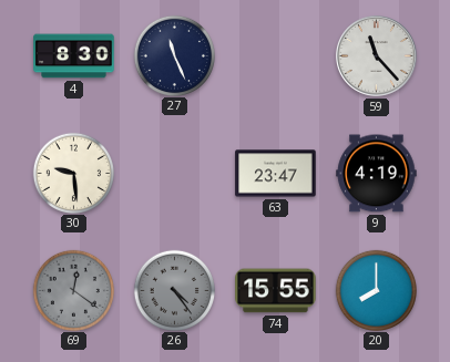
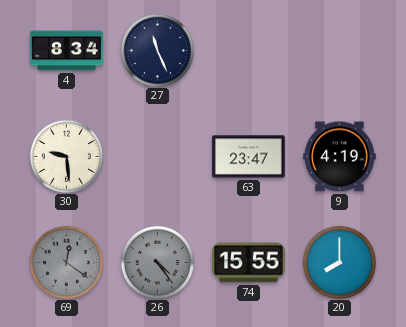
4: 8:30 -> 8:34 (67, 51)
59: 11:23 -> none (377, 56)
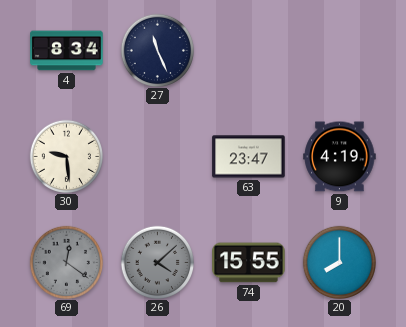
26: 4:24 -> 4:08 (157, 262)
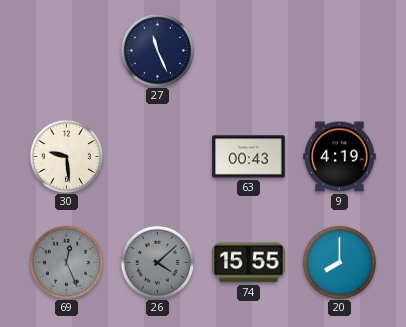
4: 8:34 -> none (67, 51)
63: 23:47 -> 00:43 (249, 157)
69: 12:21 -> 12:26 (66, 262)
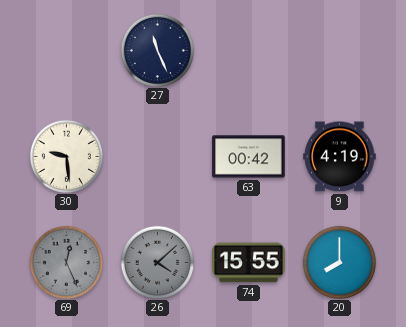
63: 00:43 -> 00:42 (249, 157)
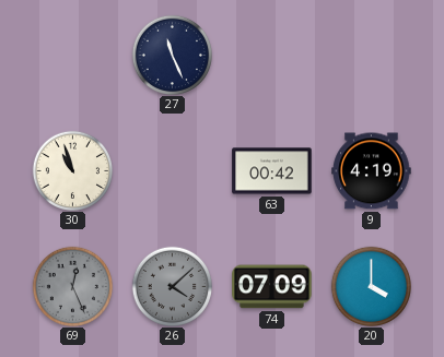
30: 9:29 -> 10:57 (72, 170)
74: 15:55 -> 07:09 (272, 287)
20: 8:00 -> 4:00 (371, 286)
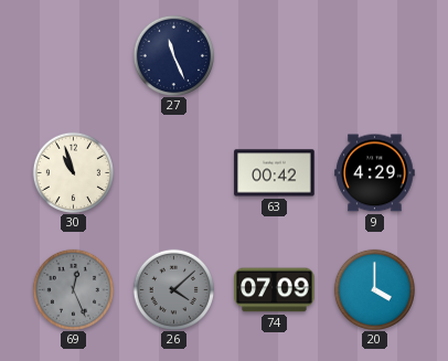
9: 4:19 -> 4:29 (375, 173)
